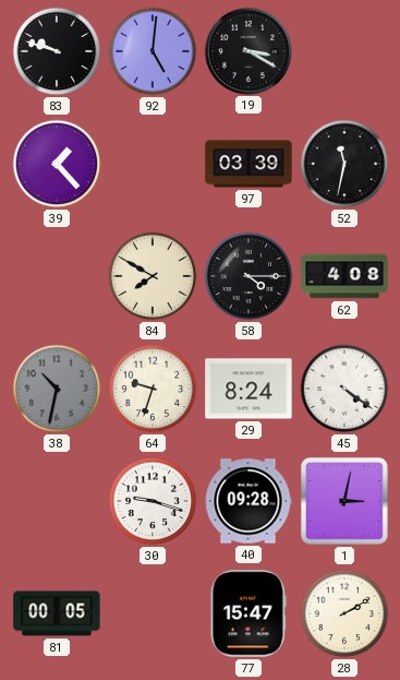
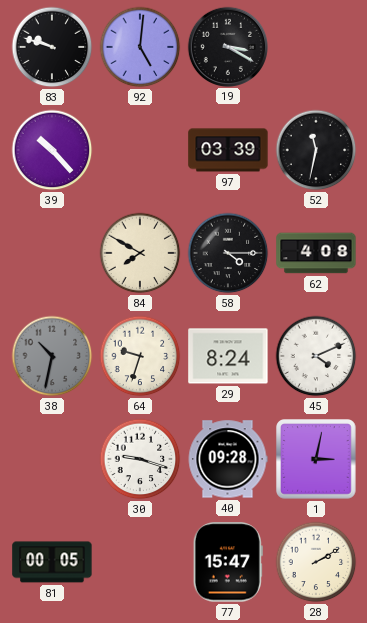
39: 1:23 -> 10:23 (52, 150)
45: 4:21 -> 4:11 (316, 356)
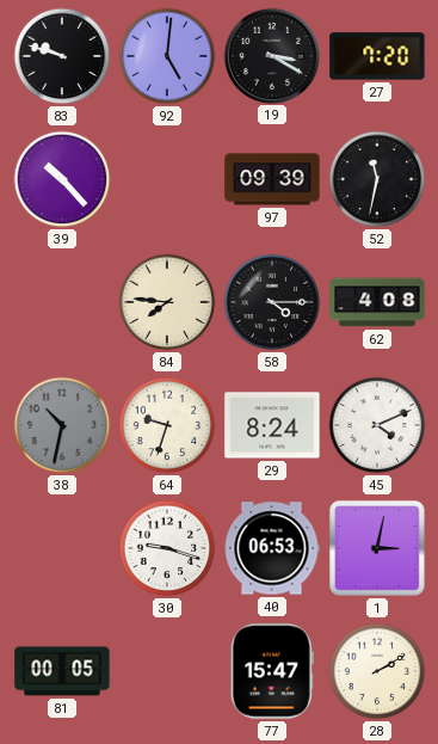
27: none -> 7:20 (377, 56)
97: 03:39 -> 09:39 (272, 179)
84: 7:50 -> 7:46 (167, 302)
40: 09:28 -> 06:53 (272, 548)
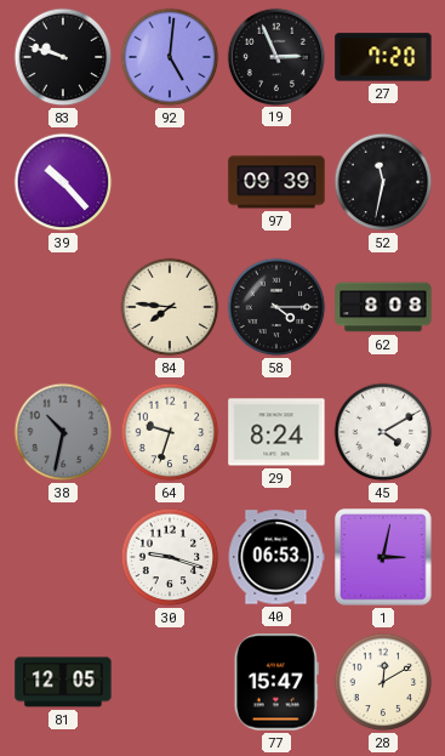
19: 3:20 -> 2:56 (275, 56)
62: 4:08 -> 8:08 (383, 307)
45: 4:11 -> 4:10 (383, 432)
81: 00:05 -> 12:05 (63, 682)
28: 2:10 -> 12:10 (383, 682)
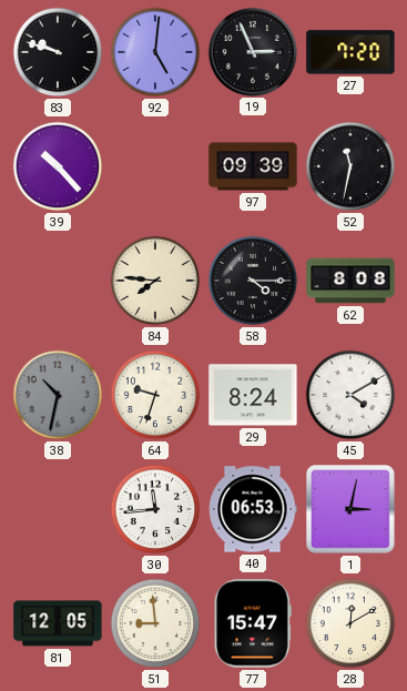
30: 9:18 -> 11:44 (155, 509)
51: none -> 8:59 (155, 623)
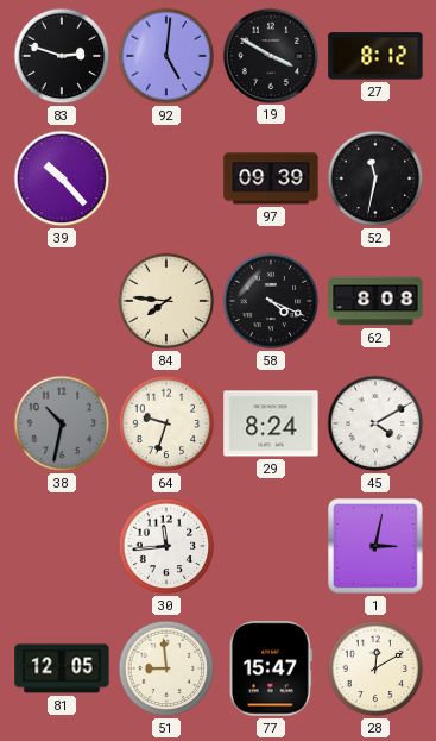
83: 9:48 -> 2:48 (62, 56)
19: 2:56 -> 3:50 (270, 55)
27: 7:20 -> 8:12 (375, 56)
58: 4:15 -> 4:19 (271, 301)
40: 06:53 -> none (253, 509)
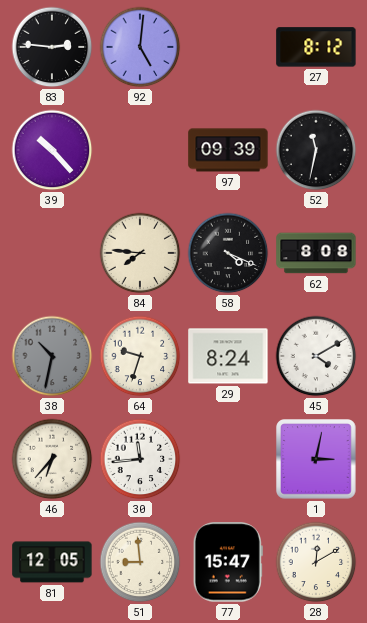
83: 2:48 -> 2:46 (52, 47)
19: 3:50 -> none (270, 55)
46: none -> 6:37 (52, 459)
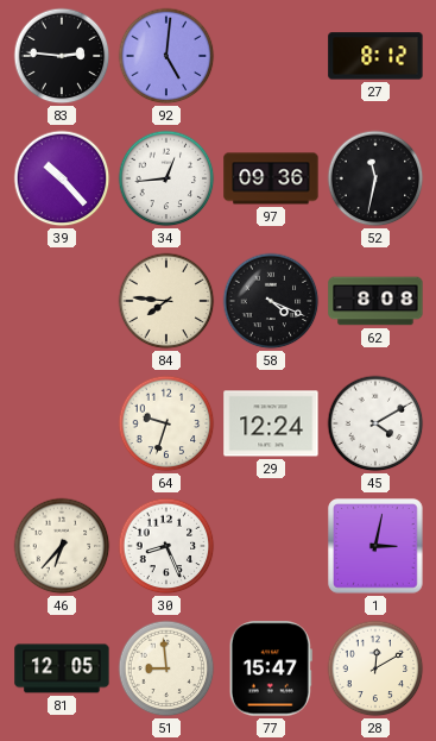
34: none -> 12:44 (166, 178)
97: 09:39 -> 09:36 (271, 178)
38: 10:32 -> none (52, 356)
29: 8:24 -> 12:24 (271, 423)
30: 11:44 -> 8:26 (166, 546)
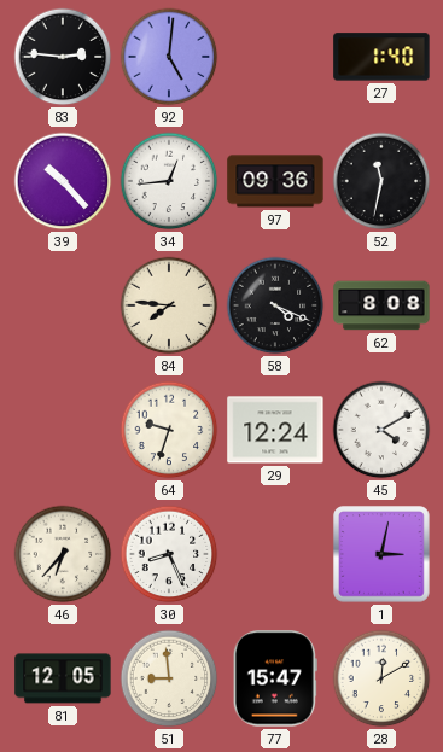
27: 8:12 -> 1:40 (381, 57)
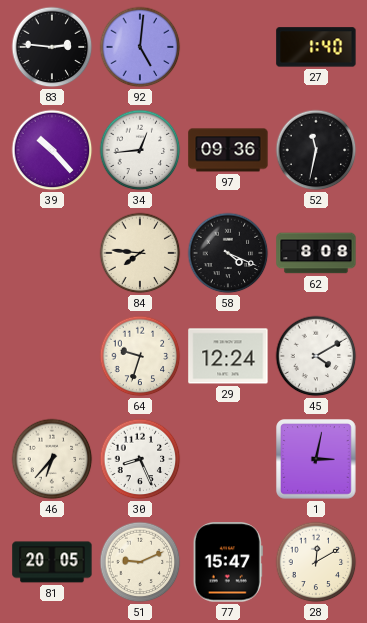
81: 12:05 -> 20:05 (52, 562)
51: 8:59 -> 9:11 (140, 562)
